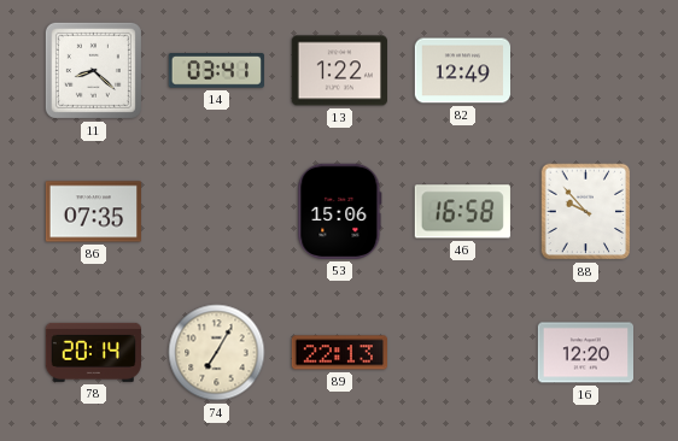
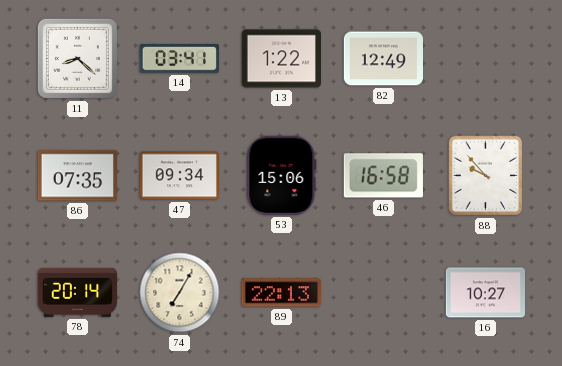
47: none -> 09:34 (179, 176)
16: 12:20 -> 10:27 (485, 293)
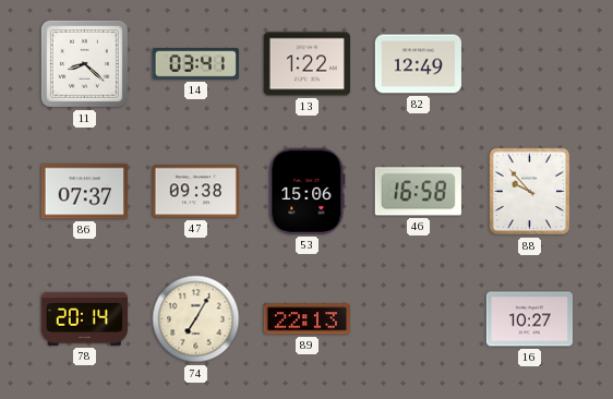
86: 07:35 -> 07:37 (84, 192)
47: 09:34 -> 09:38 (195, 192)
